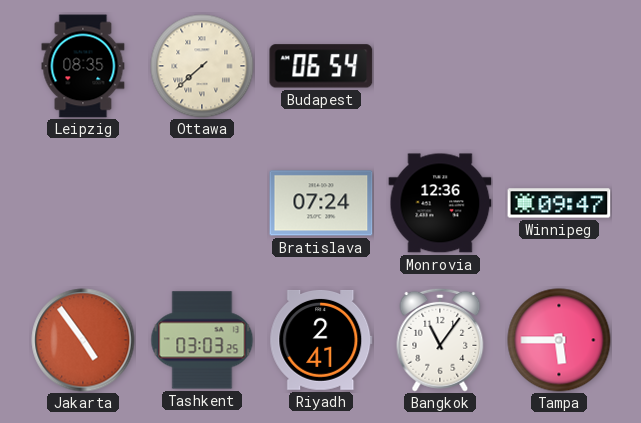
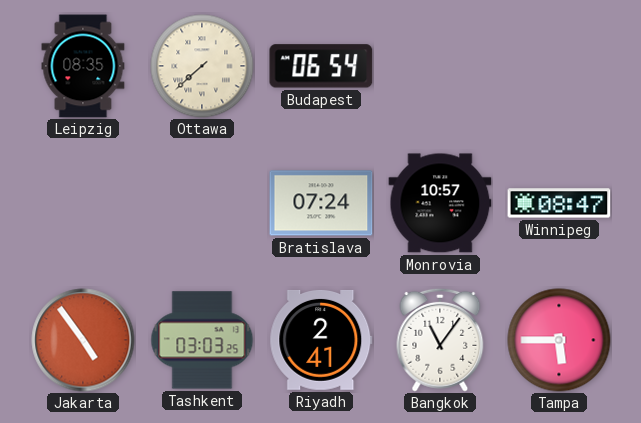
Monrovia: 12:36 -> 10:57 (440, 203)
Winnipeg: 09:47 -> 08:47 (559, 203)
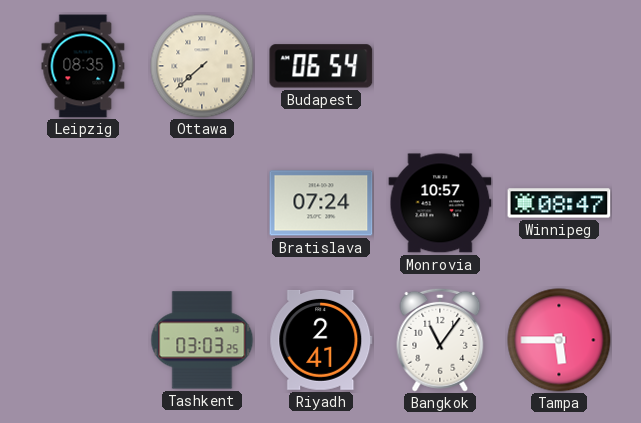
Jakarta: 4:54 -> none (83, 340)
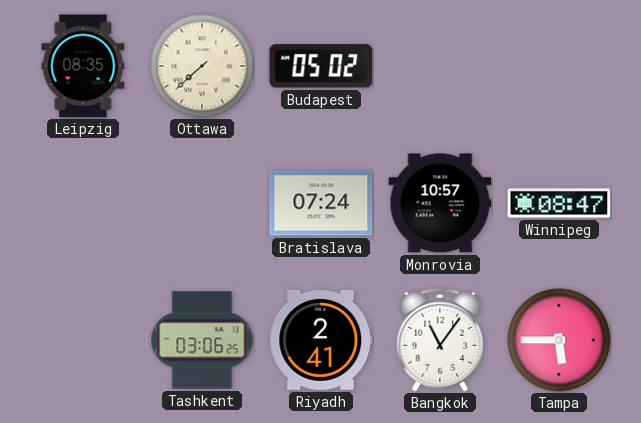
Budapest: 06:54 -> 05:02 (321, 66)
Tashkent: 03:03 -> 03:06 (202, 340)
